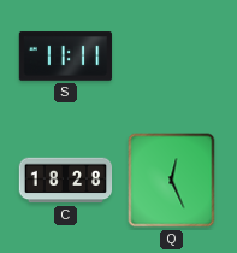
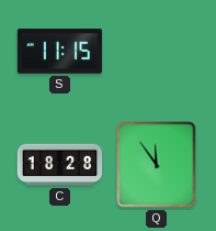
S: 11:11 -> 11:15 (60, 52)
Q: 12:26 -> 11:54 (157, 165)
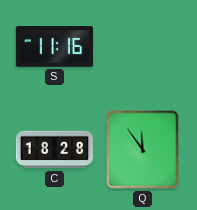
S: 11:15 -> 11:16 (55, 47)
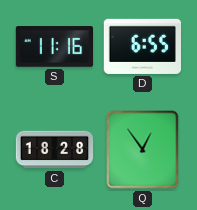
D: none -> 6:55 (142, 46)
Q: 11:54 -> 12:54 (143, 150)
